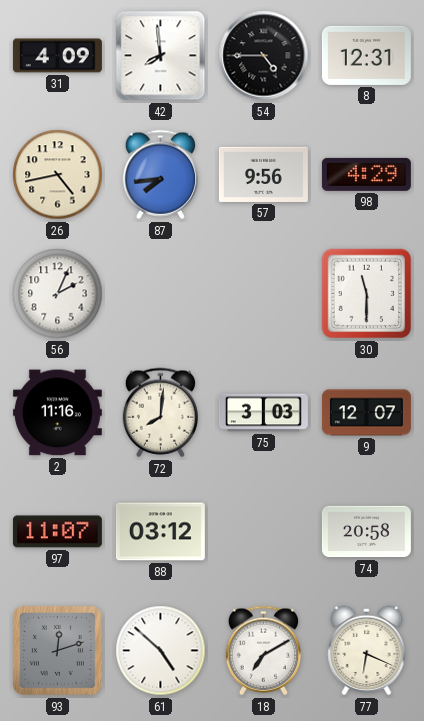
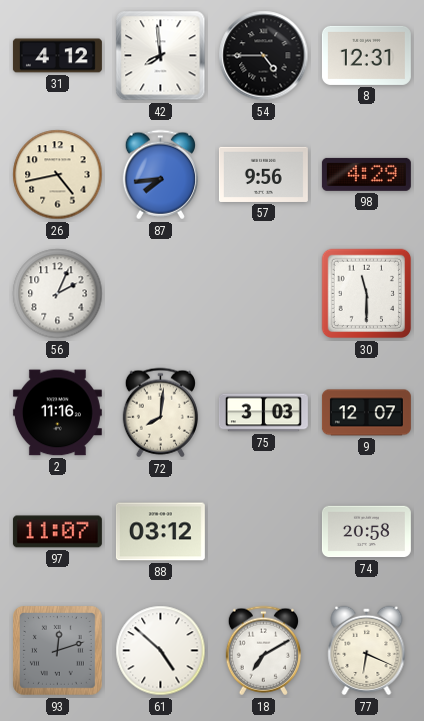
31: 4:09 -> 4:12 (57, 56)
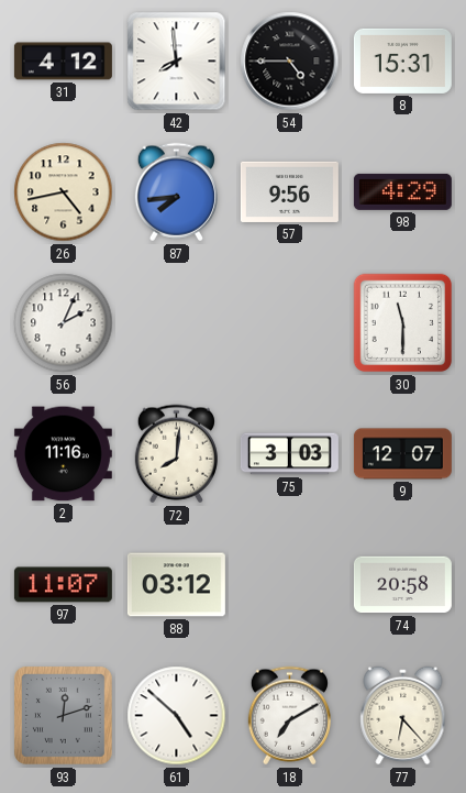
8: 12:31 -> 15:31 (402, 60)
77: 6:19 -> 6:23 (403, 716)
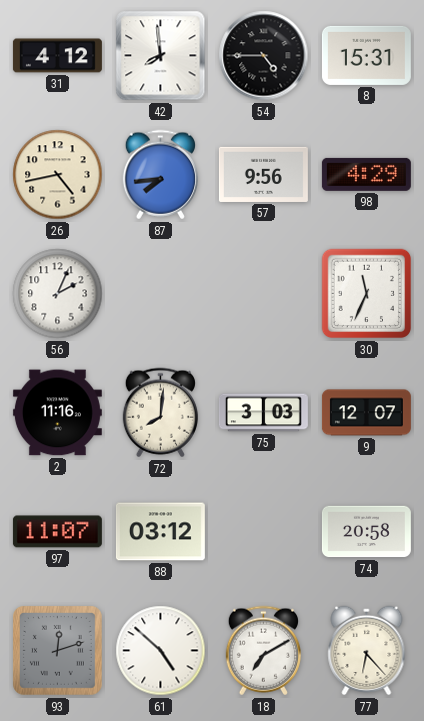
30: 11:30 -> 11:34 (367, 294)
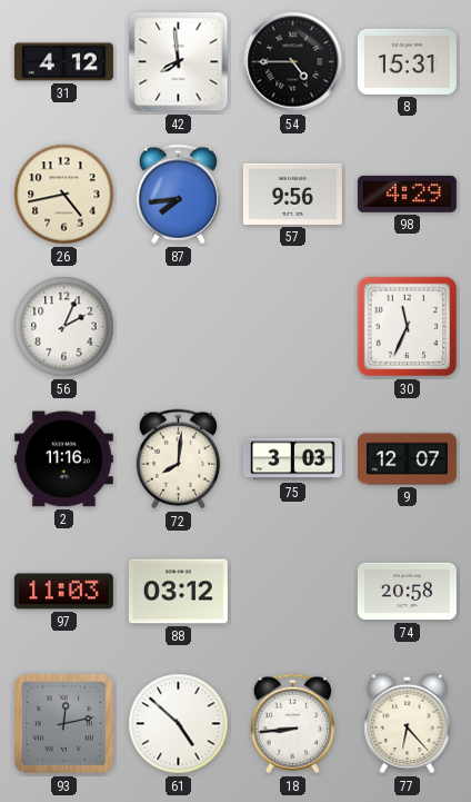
97: 11:07 -> 11:03 (63, 592)
93: 12:12 -> 12:13 (64, 724)
18: 7:10 -> 8:44 (292, 724)
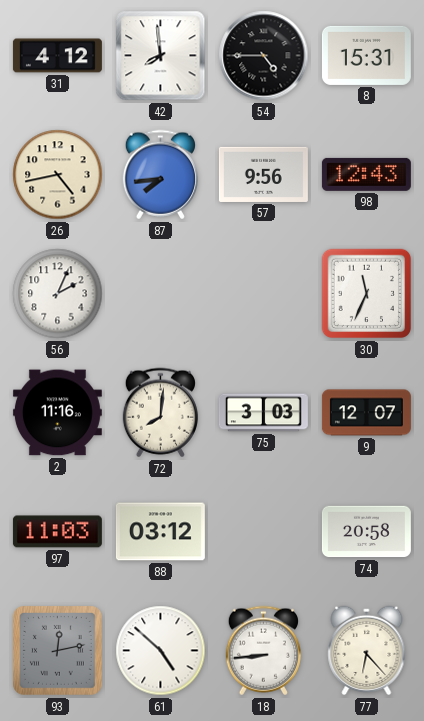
98: 4:29 -> 12:43 (366, 174)
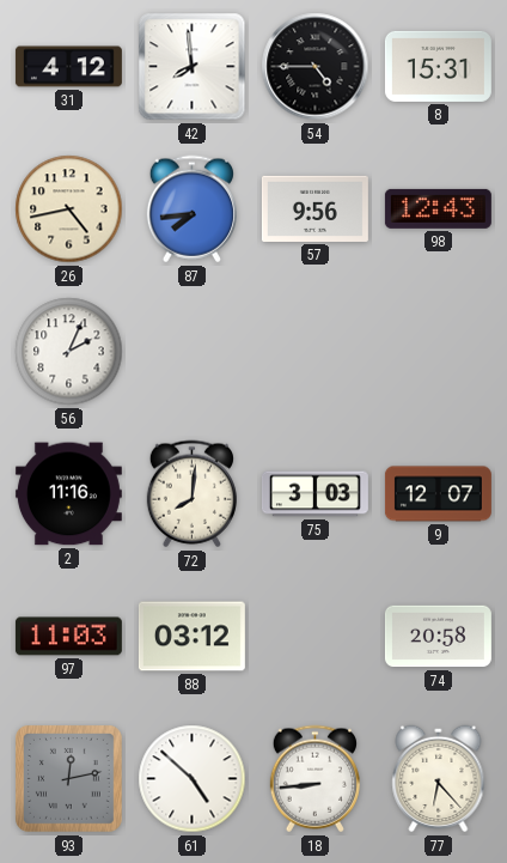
30: 11:34 -> none (367, 294)
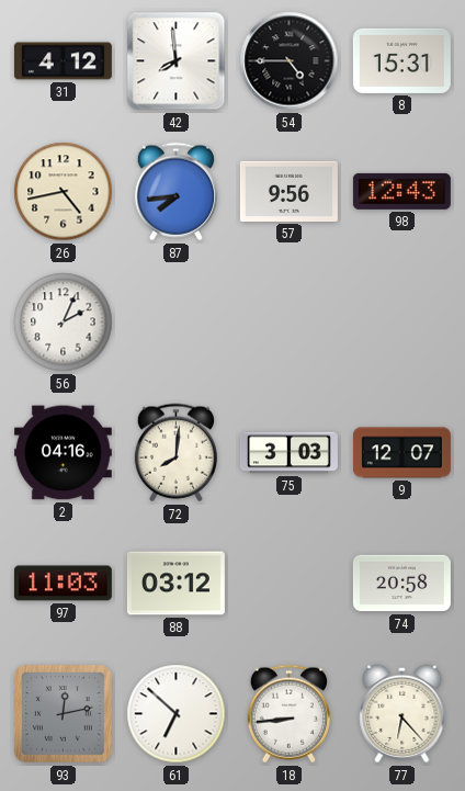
2: 11:16 -> 04:16 (63, 453)
61: 4:52 -> 6:52 (177, 714)
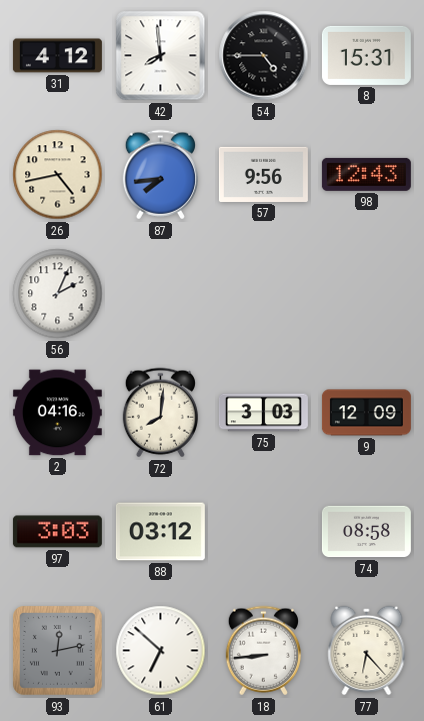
9: 12:07 -> 12:09 (366, 413)
97: 11:03 -> 3:03 (57, 532)
74: 20:58 -> 08:58 (366, 532)
